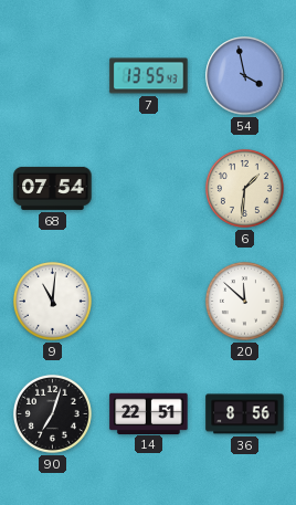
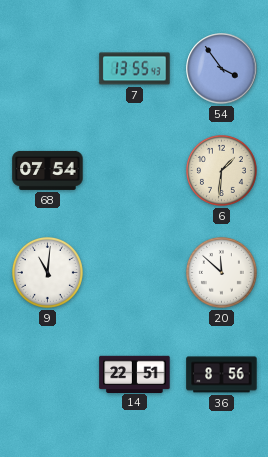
54: 3:58 -> 3:54 (222, 69)
90: 7:03 -> none (52, 413)
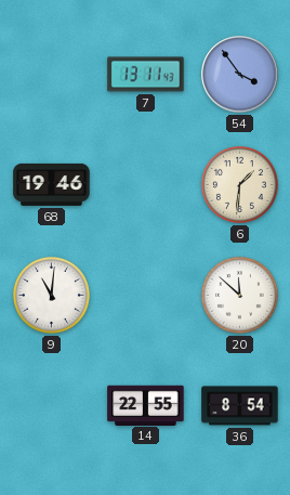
7: 13:55 -> 13:11 (146, 75)
68: 07:54 -> 19:46 (52, 184)
14: 22:51 -> 22:55 (146, 405)
36: 8:56 -> 8:54 (240, 406)
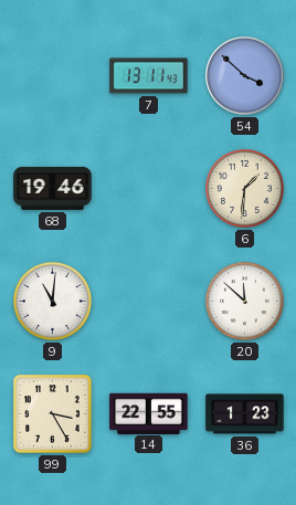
54: 3:54 -> 3:52 (245, 76)
99: none -> 3:25 (53, 414)
36: 8:54 -> 1:23 (245, 414)
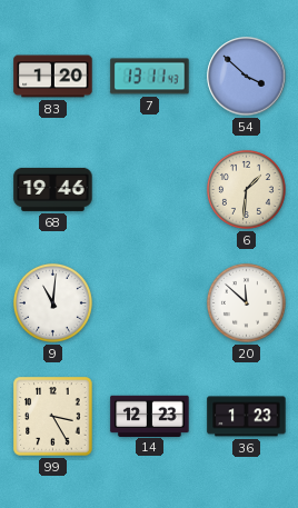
83: none -> 1:20 (53, 77)
14: 22:55 -> 12:23 (150, 416)
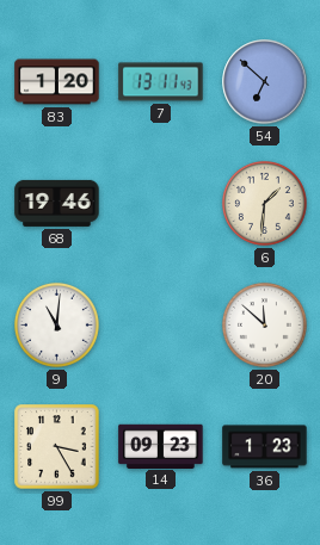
54: 3:52 -> 6:52 (265, 82)
14: 12:23 -> 09:23 (161, 446)
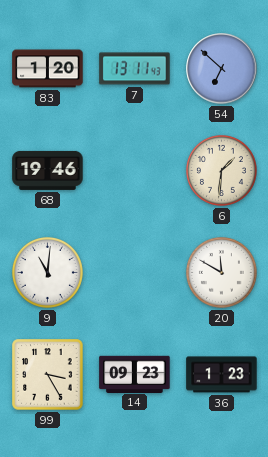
20: 11:52 -> 11:50 (221, 272)
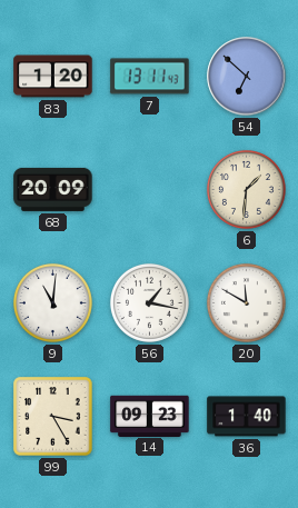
68: 19:46 -> 20:09 (53, 189)
56: none -> 1:17 (149, 302)
36: 1:23 -> 1:40 (247, 417)
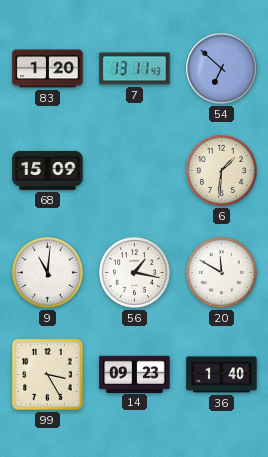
68: 20:09 -> 15:09 (48, 170)
